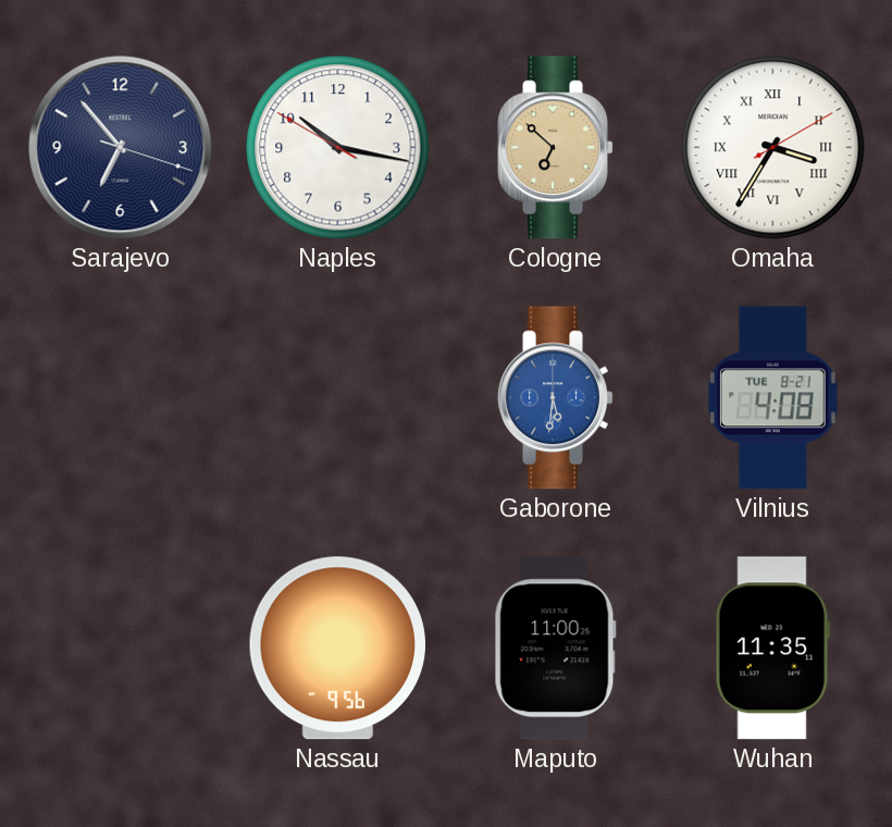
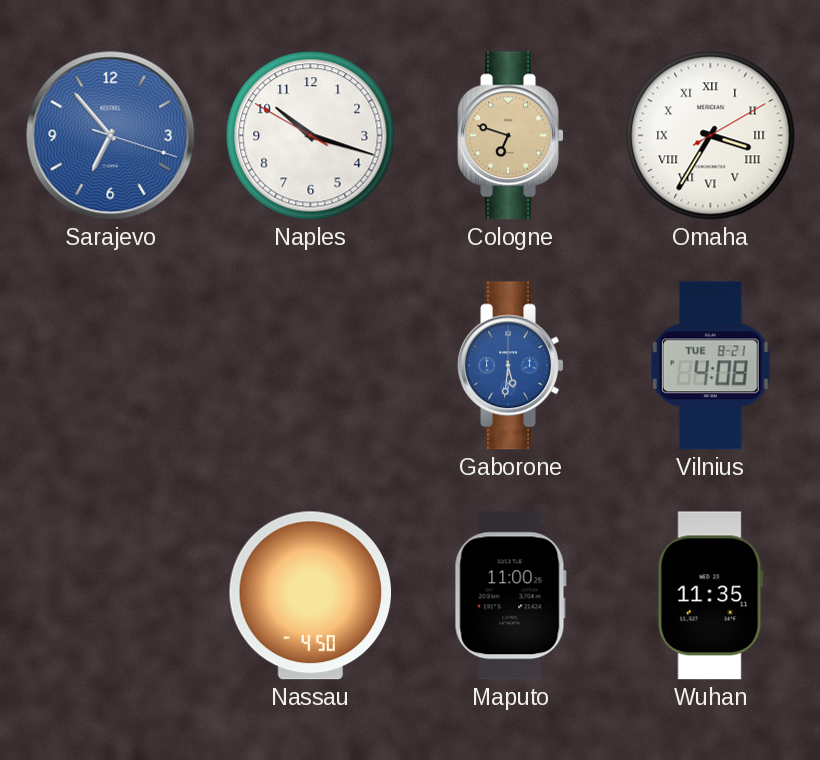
Sarajevo dial: navy -> blue (111, 136)
Naples: 10:16 -> 10:17 (311, 136)
Cologne: 6:52 -> 6:48 (511, 136)
Nassau: 9:56 -> 4:50 (310, 596)
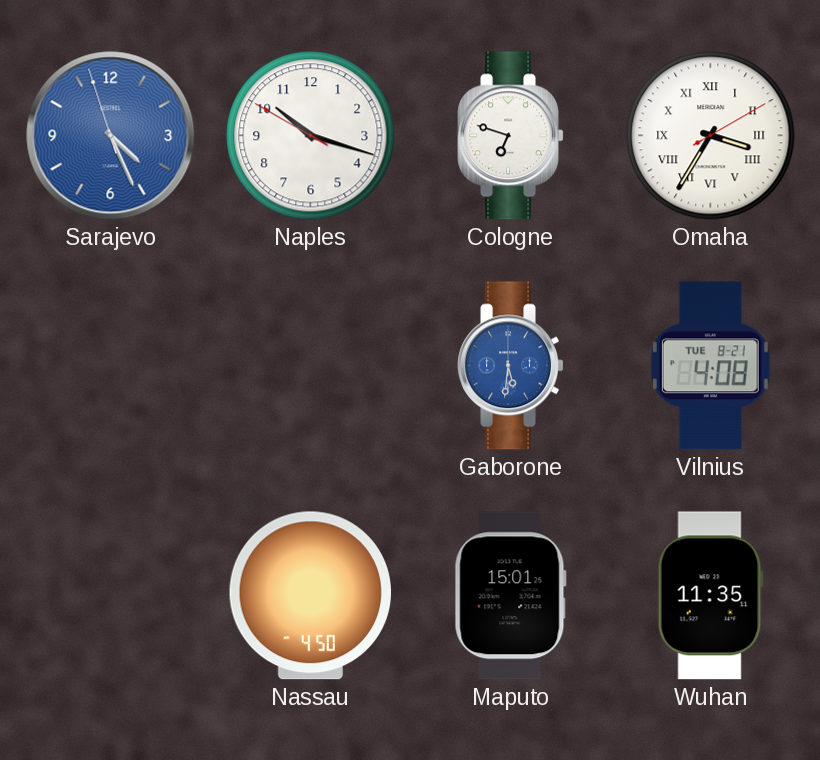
Sarajevo: 6:53 -> 4:25 (111, 136)
Cologne dial: champagne -> white (511, 136)
Maputo: 11:00 -> 15:01 (510, 596)
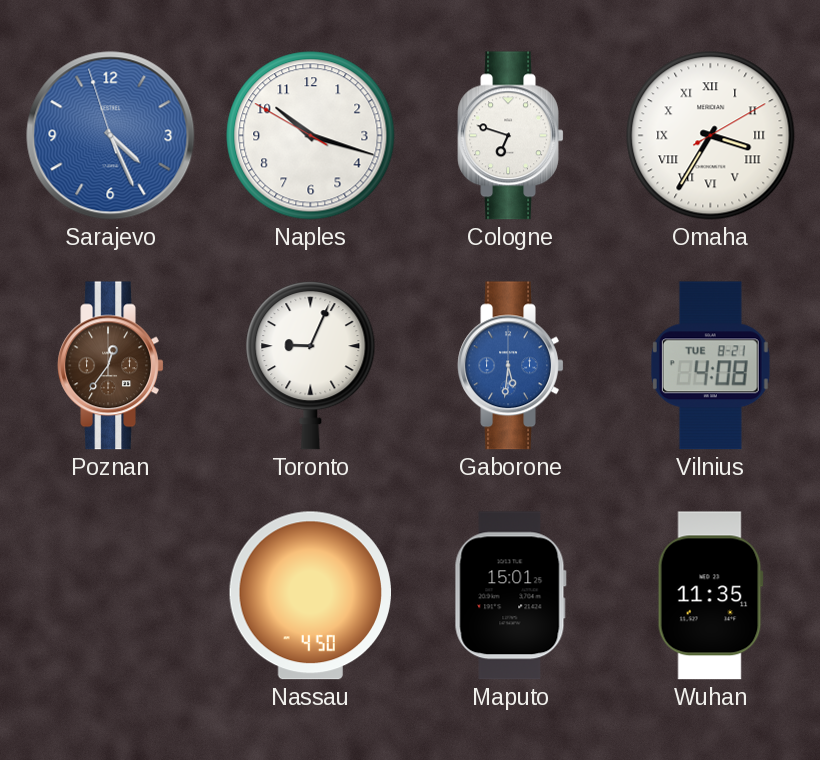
Poznan: none -> 12:36 (111, 366)
Toronto: none -> 9:04 (311, 366)
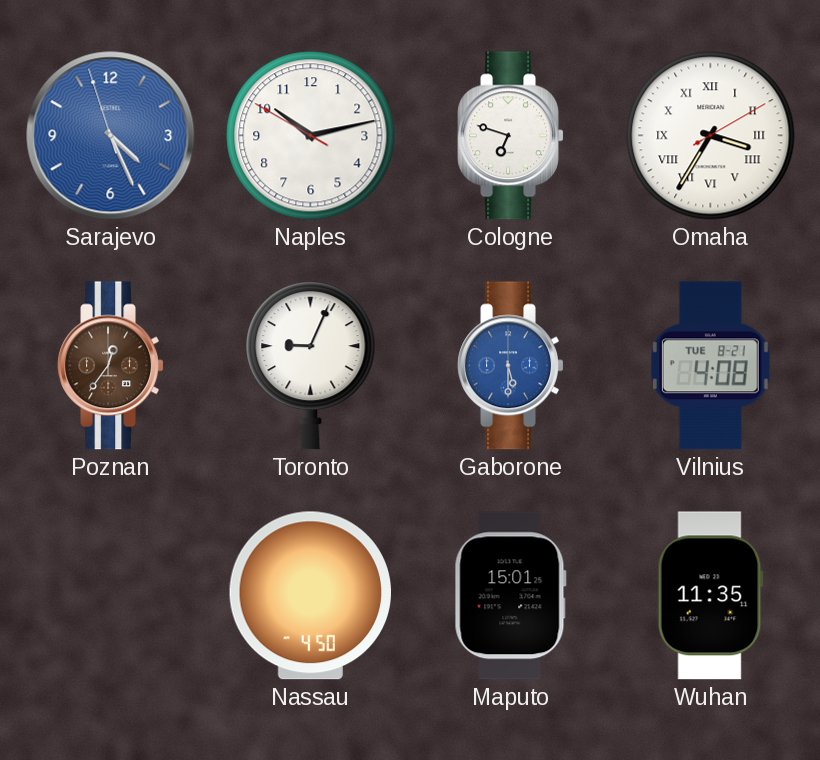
Naples: 10:17 -> 10:12 (311, 136)
Gaborone: 5:31 -> 5:30 (511, 366)
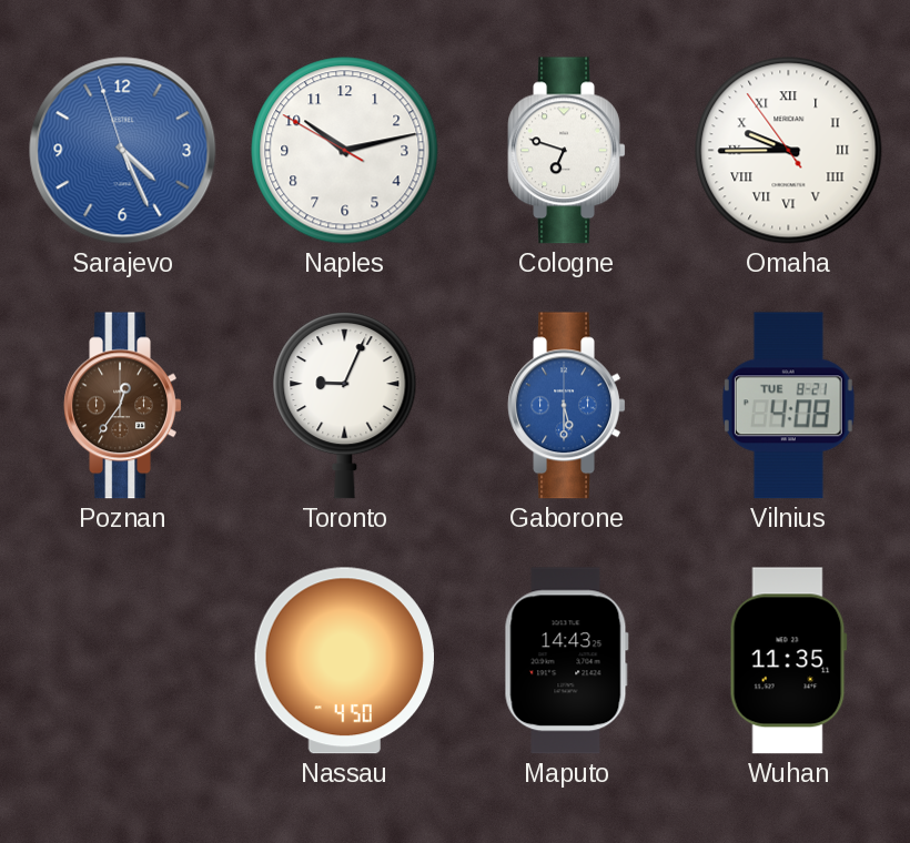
Omaha: 3:35 -> 9:44 (789, 151)
Maputo: 15:01 -> 14:43 (566, 661)
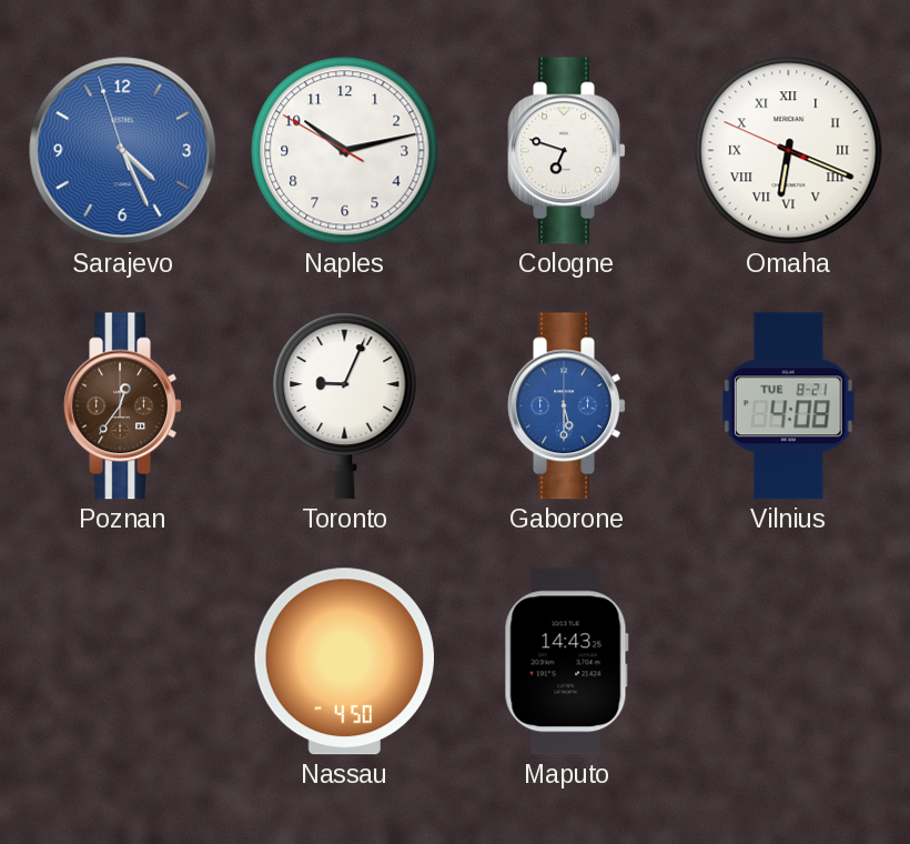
Omaha: 9:44 -> 6:18 (789, 151)
Wuhan: 11:35 -> none (788, 661)
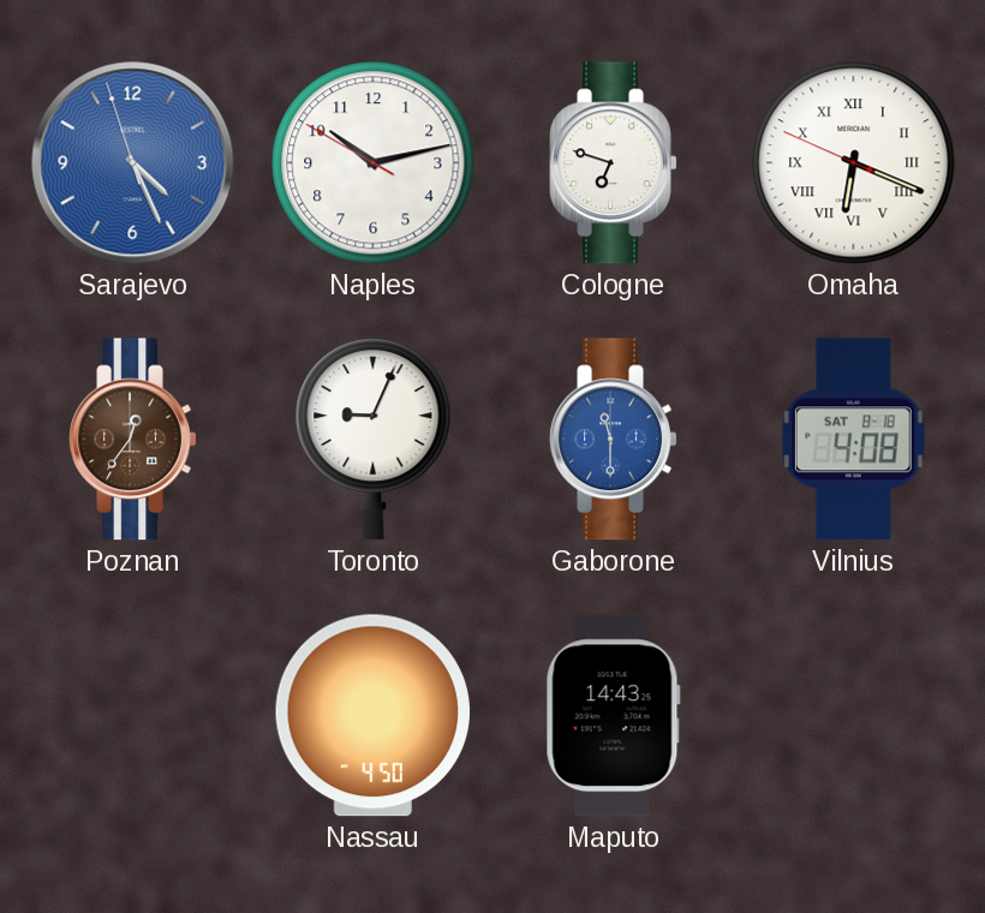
Gaborone: 5:30 -> 11:30 (614, 440)
Vilnius date: TUE 8-21 -> SAT 8-18 (853, 440)
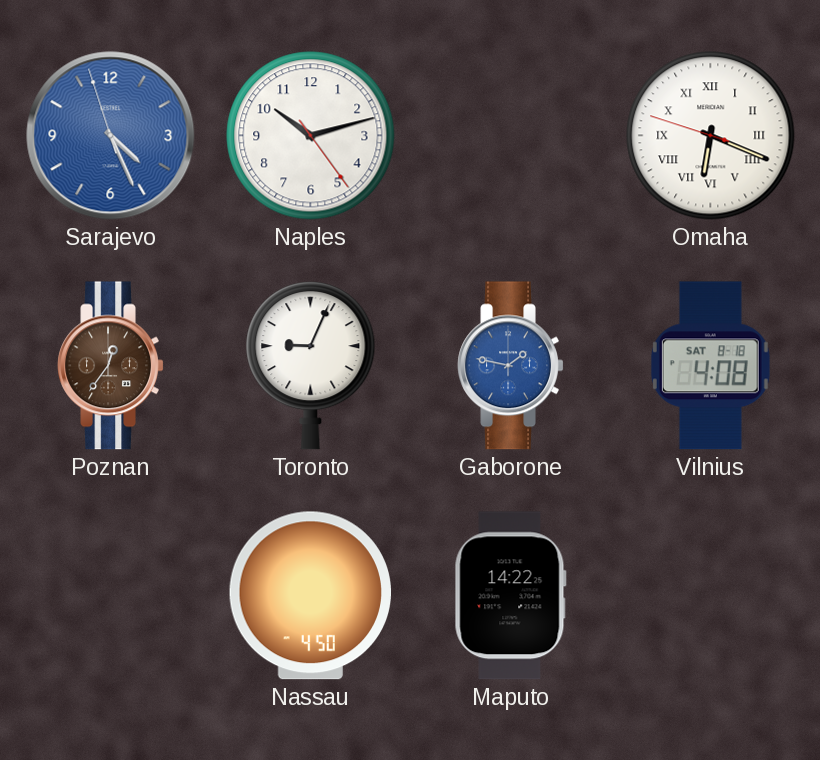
Naples: 10:12:50 -> 10:12:24 (311, 136)
Cologne: 6:48 -> none (614, 163)
Omaha: 6:18:49 -> 6:18:48 (711, 136)
Gaborone: 11:30 -> 1:47 (511, 366)
Maputo: 14:43 -> 14:22 (510, 596)
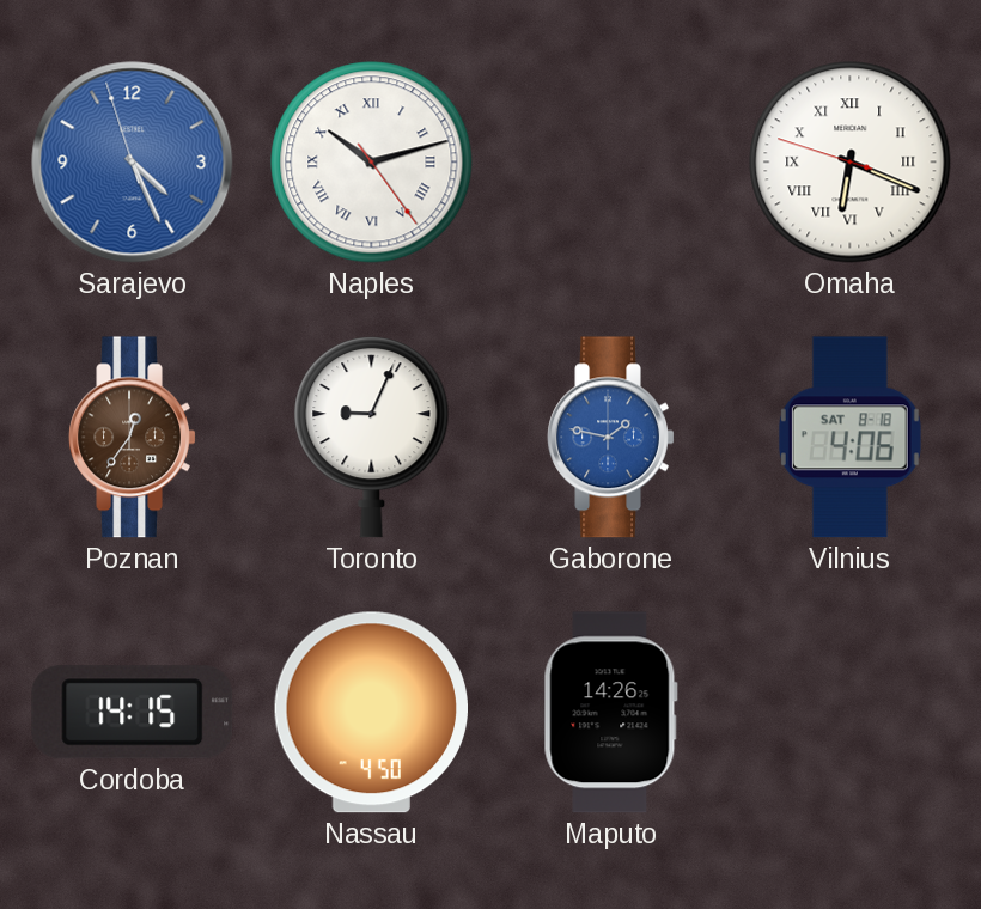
Naples numerals: Arabic -> Roman (372, 163)
Vilnius: 4:08 -> 4:06 (849, 438)
Cordoba: none -> 14:15 (133, 713)
Maputo: 14:22 -> 14:26 (610, 713)
